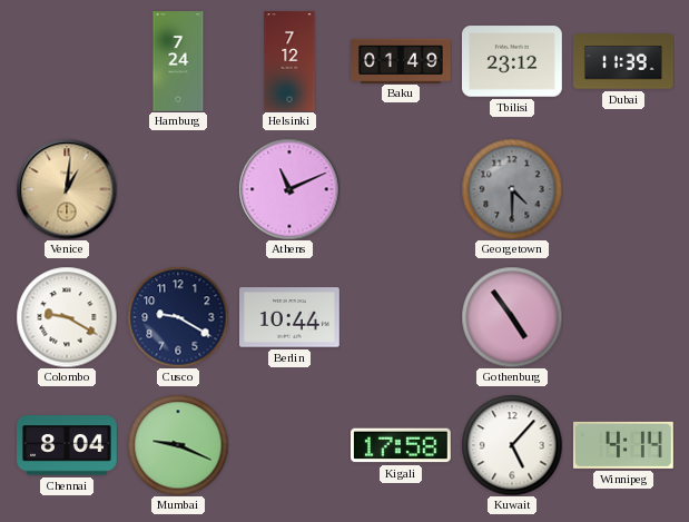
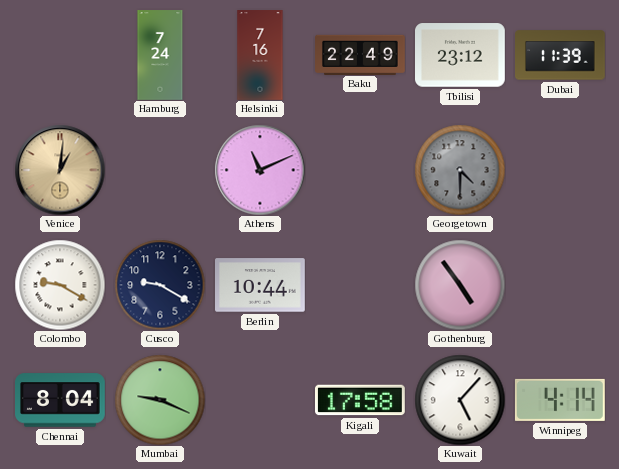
Helsinki: 7:12 -> 7:16 (260, 55)
Baku: 01:49 -> 22:49 (360, 54)
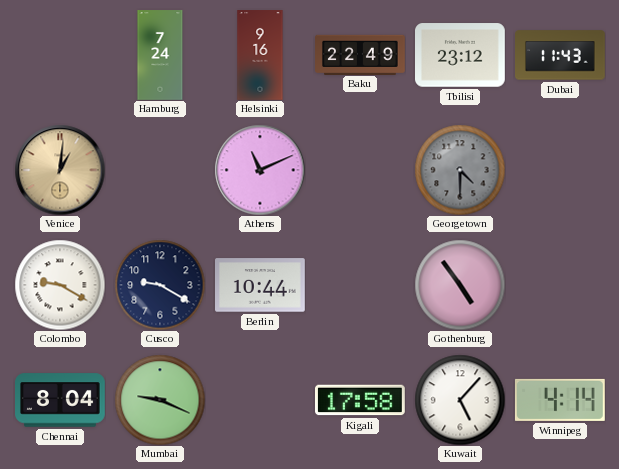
Helsinki: 7:16 -> 9:16 (260, 55)
Dubai: 11:39 -> 11:43 (561, 55)
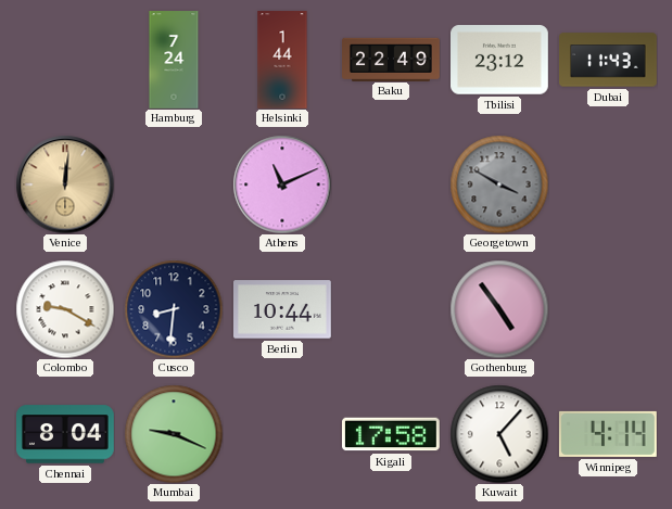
Helsinki: 9:16 -> 1:44 (282, 60)
Venice: 1:01 -> 12:01 (65, 184)
Georgetown: 4:30 -> 3:50 (499, 184)
Cusco: 9:20 -> 8:31 (174, 309)
